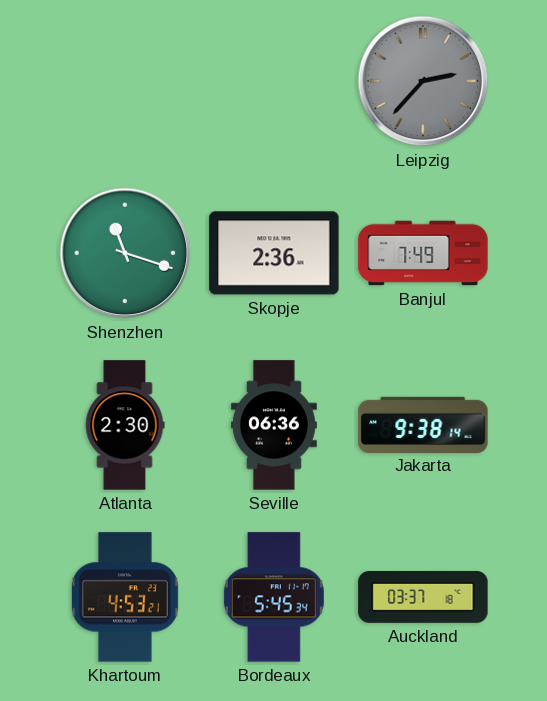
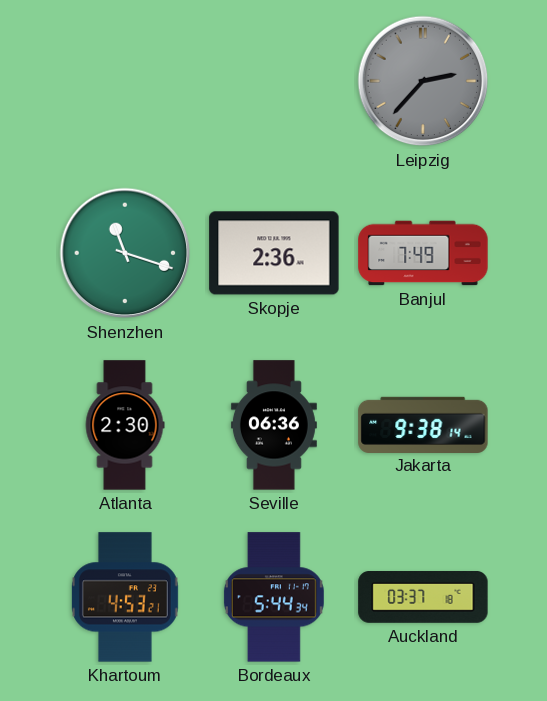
Bordeaux: 5:45 -> 5:44 (274, 597)
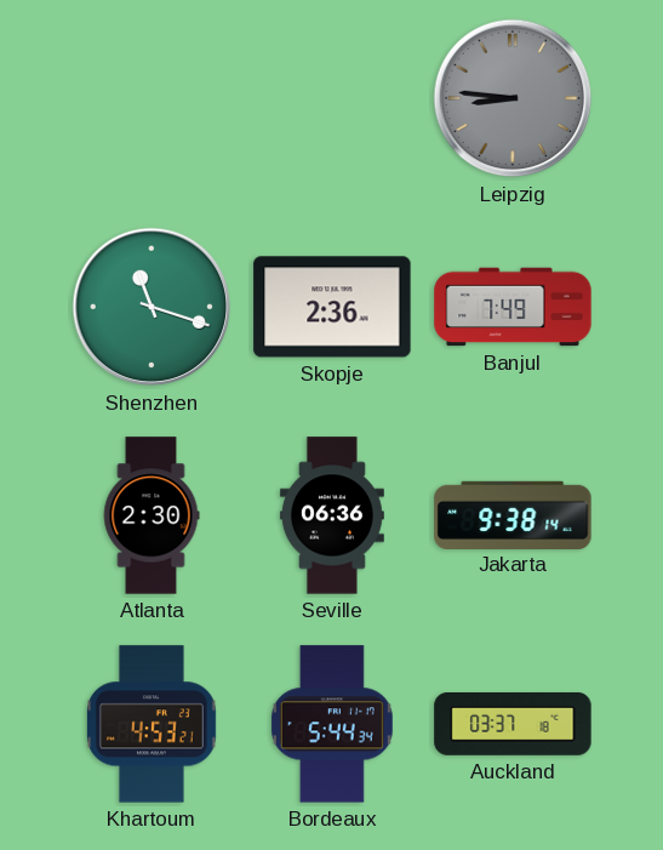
Leipzig: 2:37 -> 8:46 (513, 98)
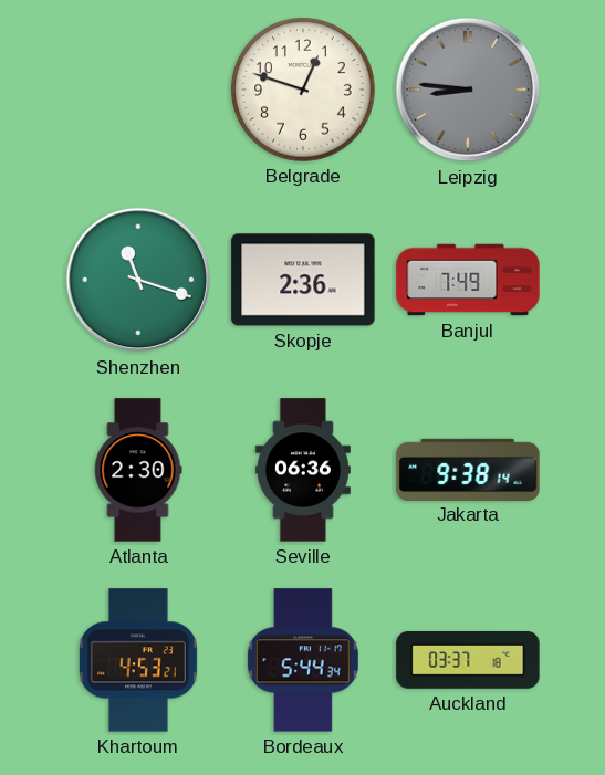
Belgrade: none -> 12:48 (303, 90)
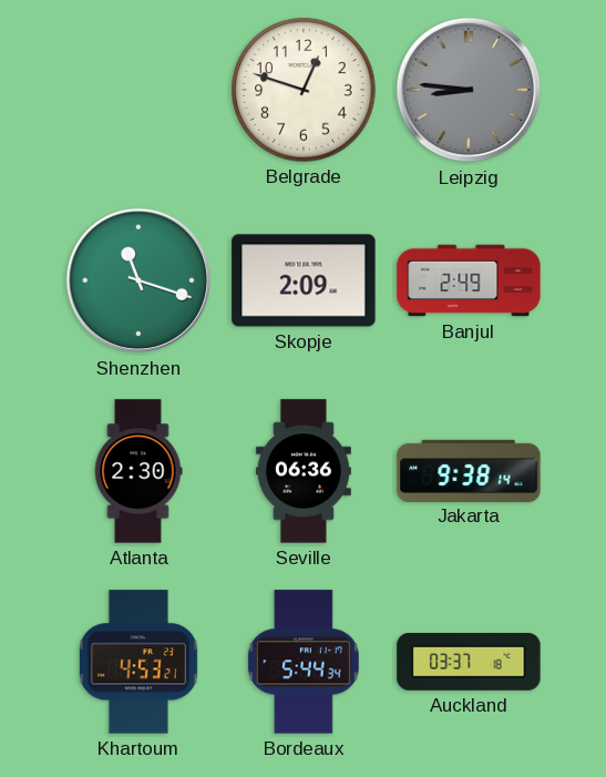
Skopje: 2:36 -> 2:09 (304, 280)
Banjul: 7:49 -> 2:49 (469, 280)
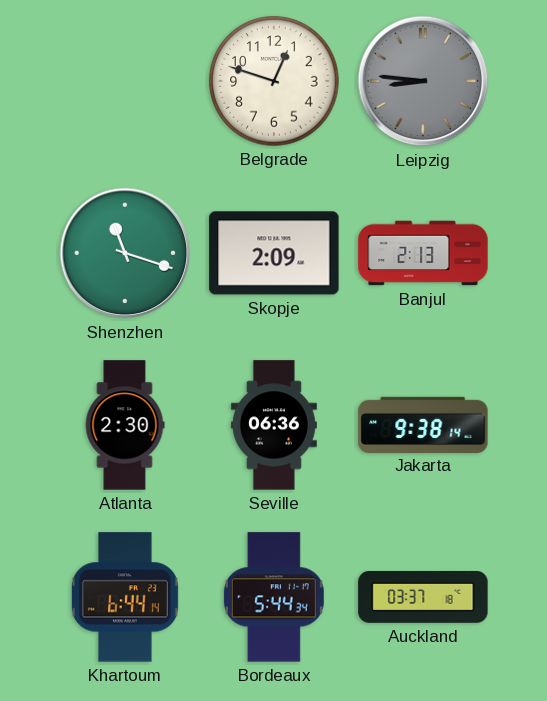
Banjul: 2:49 -> 2:13 (423, 253)
Khartoum: 4:53 -> 6:44 (125, 597)
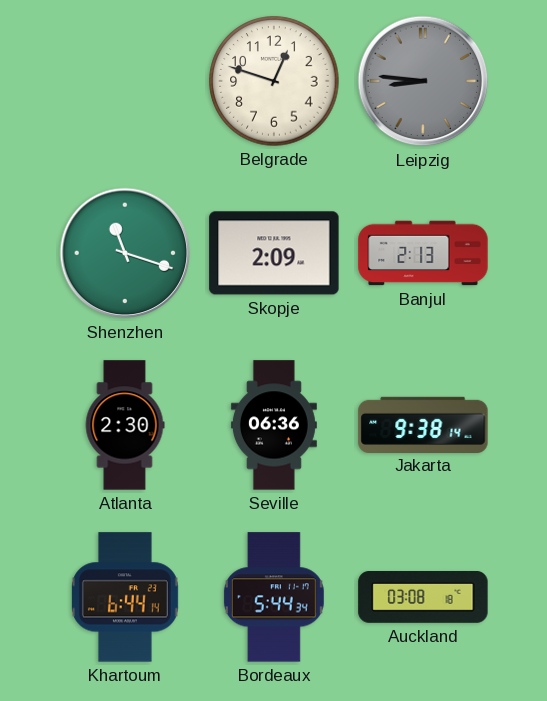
Auckland: 03:37 -> 03:08 (423, 598)
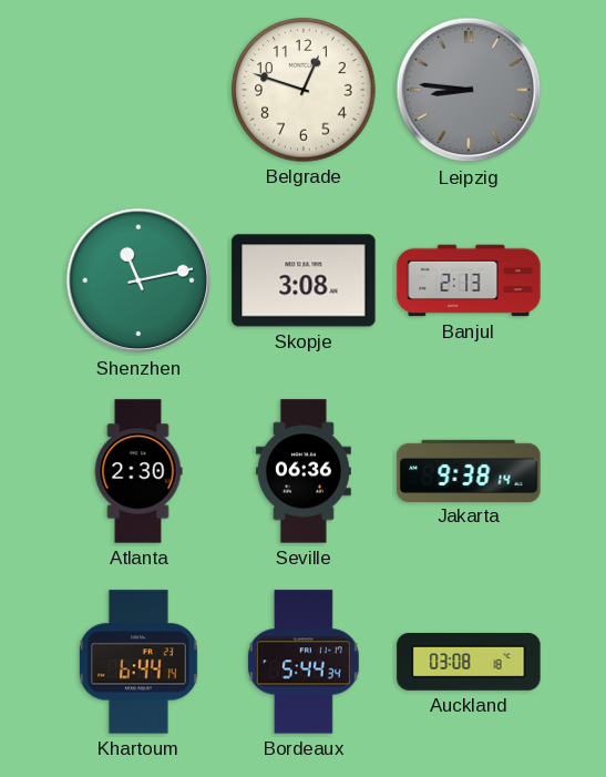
Shenzhen: 11:18 -> 11:13 (138, 280)
Skopje: 2:09 -> 3:08 (304, 280)
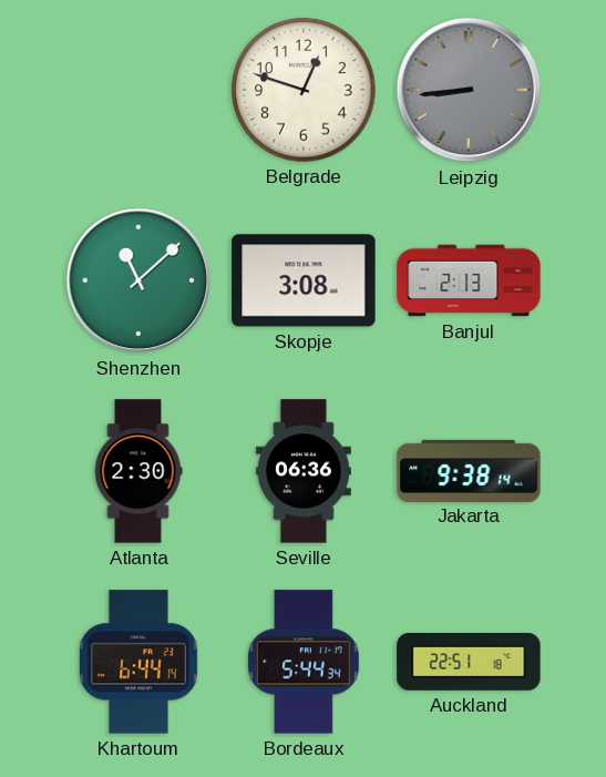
Leipzig: 8:46 -> 8:44 (469, 90)
Shenzhen: 11:13 -> 11:08 (138, 280)
Auckland: 03:08 -> 22:51 (469, 663)
